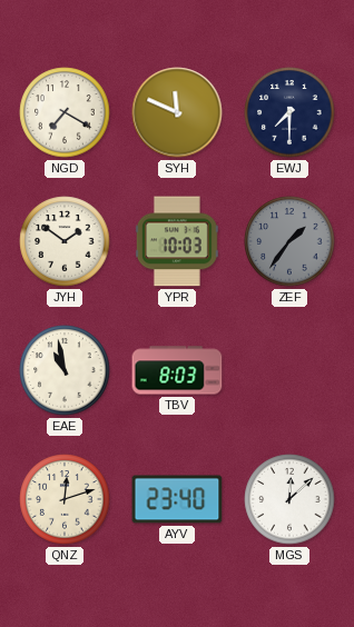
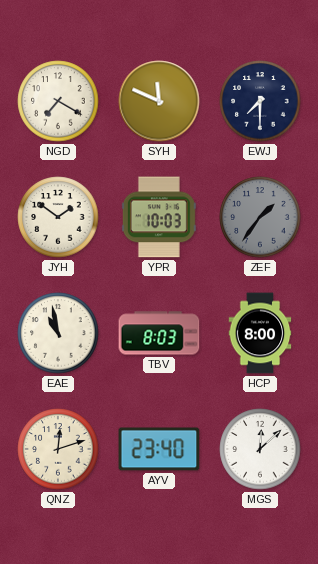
HCP: none -> 8:00 (260, 333)
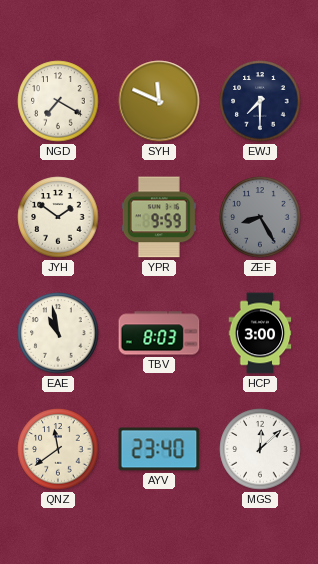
YPR: 10:03 -> 9:59 (159, 217)
ZEF: 1:36 -> 8:25 (260, 217)
HCP: 8:00 -> 3:00 (260, 333)
QNZ: 12:12 -> 11:39 (58, 449)
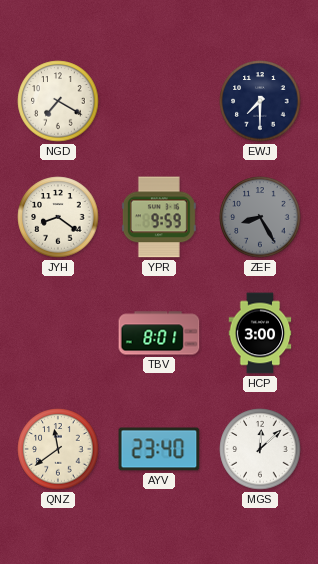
SYH: 11:49 -> none (159, 101)
JYH: 1:51 -> 8:21 (58, 217)
EAE: 10:58 -> none (58, 333)
TBV: 8:03 -> 8:01 (159, 333)
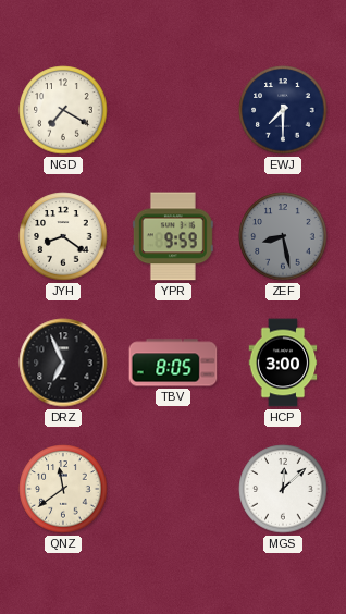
ZEF: 8:25 -> 8:28 (283, 236)
DRZ: none -> 6:56 (63, 363)
TBV: 8:01 -> 8:05 (173, 363)
AYV: 23:40 -> none (159, 449)
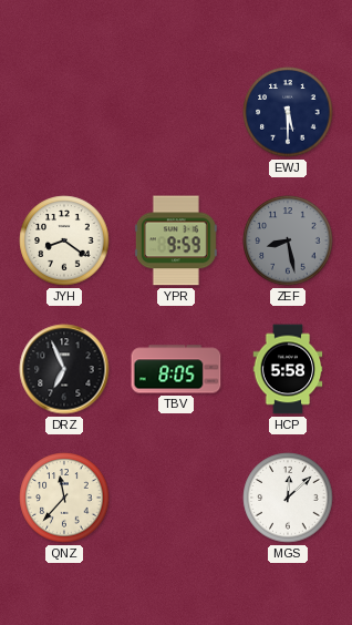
NGD: 7:20 -> none (63, 110)
EWJ: 7:30 -> 5:30 (288, 112)
HCP: 3:00 -> 5:58 (288, 369)
QNZ: 11:39 -> 11:37 (64, 498)
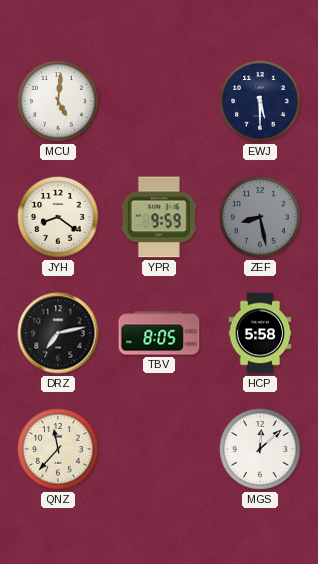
MCU: none -> 5:01 (58, 101)
DRZ: 6:56 -> 7:13 (58, 333)
